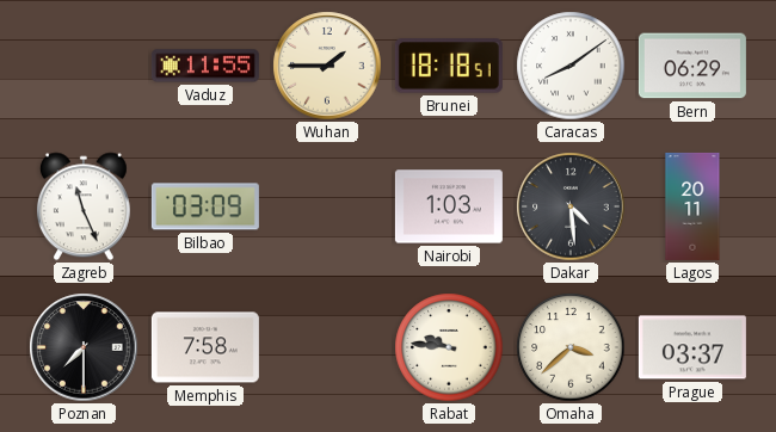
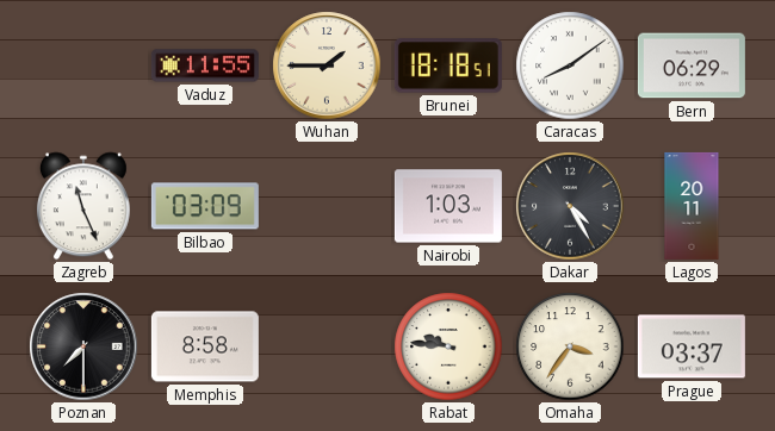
Dakar: 4:29 -> 4:25 (570, 206)
Memphis: 7:58 -> 8:58 (205, 346)
Omaha: 3:38 -> 3:36 (570, 346)
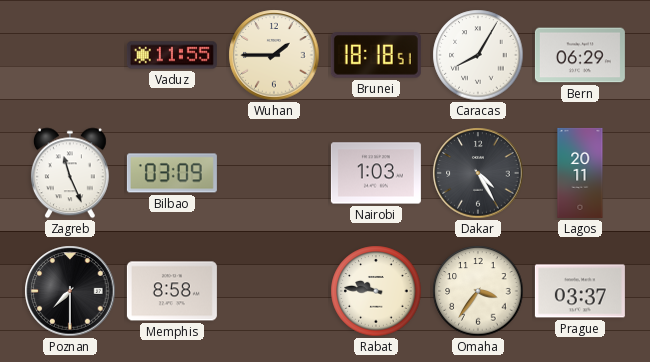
Caracas: 8:09 -> 8:05 (478, 55)
